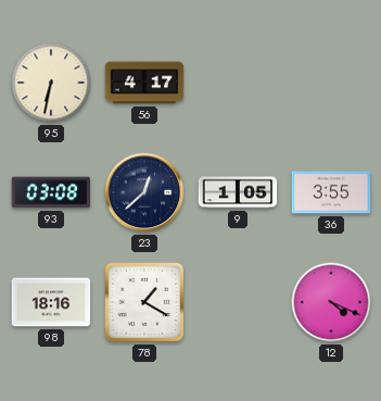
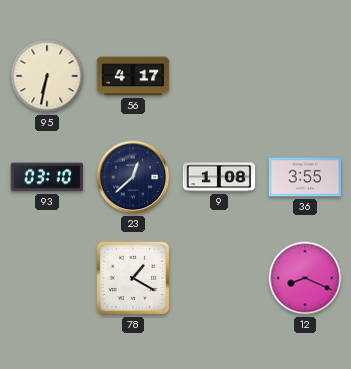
93: 03:08 -> 03:10 (47, 177)
9: 1:05 -> 1:08 (219, 177)
98: 18:16 -> none (51, 302)
12: 4:19 -> 8:19 (305, 278)
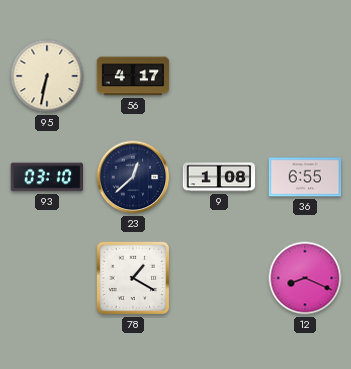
36: 3:55 -> 6:55 (305, 177)
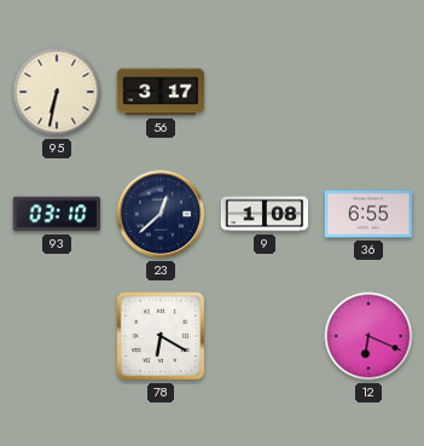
56: 4:17 -> 3:17 (161, 92)
78: 1:20 -> 6:20 (161, 336)
12: 8:19 -> 6:19 (368, 336)
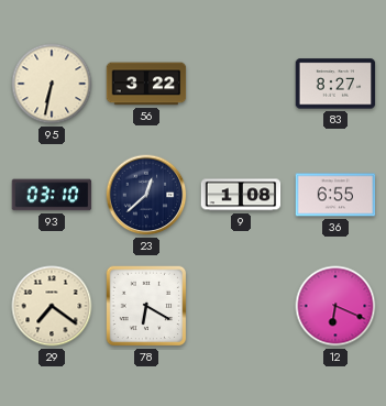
56: 3:17 -> 3:22 (146, 84)
83: none -> 8:27 (335, 84)
29: none -> 7:21 (52, 306)
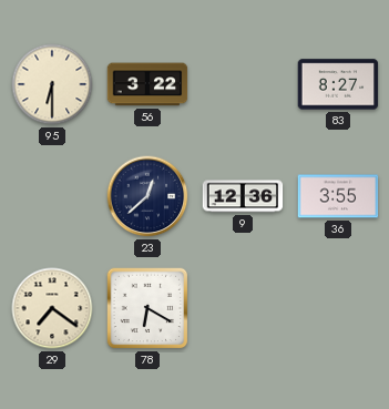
95: 6:32 -> 6:30 (52, 84)
93: 03:10 -> none (52, 195)
9: 1:08 -> 12:36 (243, 196)
36: 6:55 -> 3:55 (338, 196)
12: 6:19 -> none (335, 306)
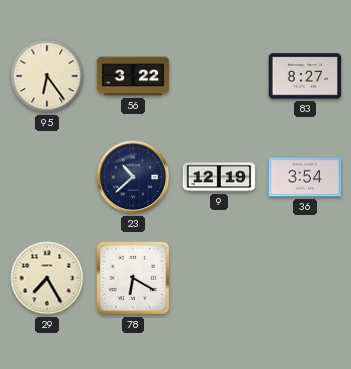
95: 6:30 -> 6:24 (47, 76)
23: 12:38 -> 10:38 (133, 177)
9: 12:36 -> 12:19 (219, 177)
36: 3:55 -> 3:54 (305, 177)
29: 7:21 -> 7:25 (47, 278)
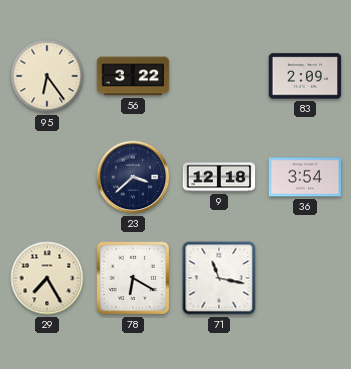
83: 8:27 -> 2:09 (305, 76)
23: 10:38 -> 3:38 (133, 177)
9: 12:19 -> 12:18 (219, 177)
71: none -> 11:17 (219, 278)
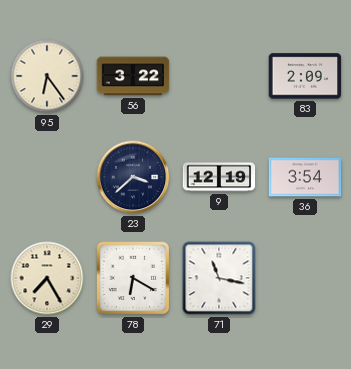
9: 12:18 -> 12:19 (219, 177)
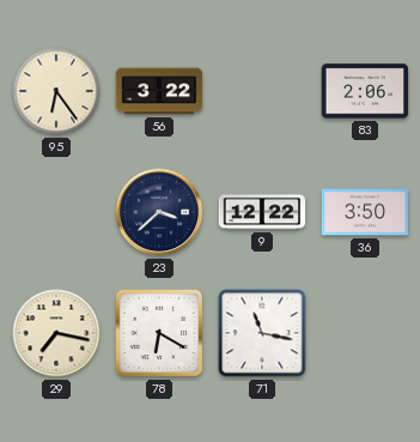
83: 2:09 -> 2:06 (365, 91)
9: 12:19 -> 12:22 (262, 212)
36: 3:54 -> 3:50 (365, 212)
29: 7:25 -> 7:17 (56, 333)
